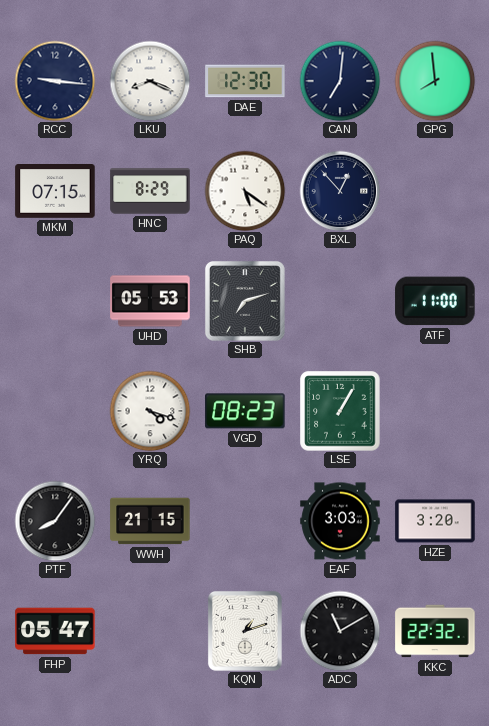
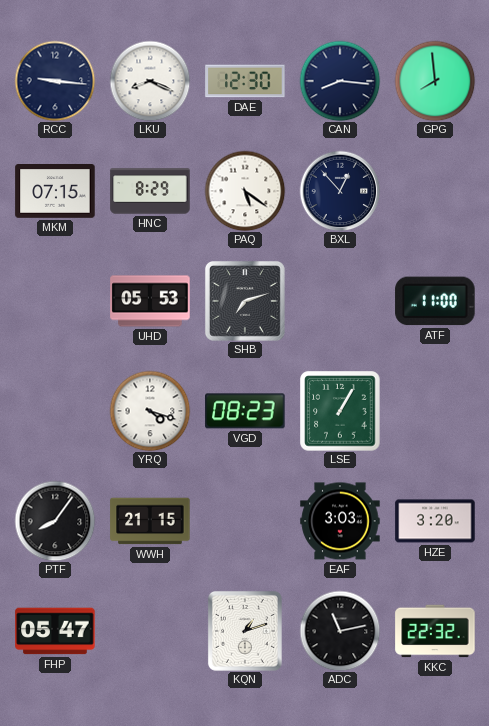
CAN: 7:01 -> 8:16 (340, 81)
ADC: 11:10 -> 11:13 (340, 631)
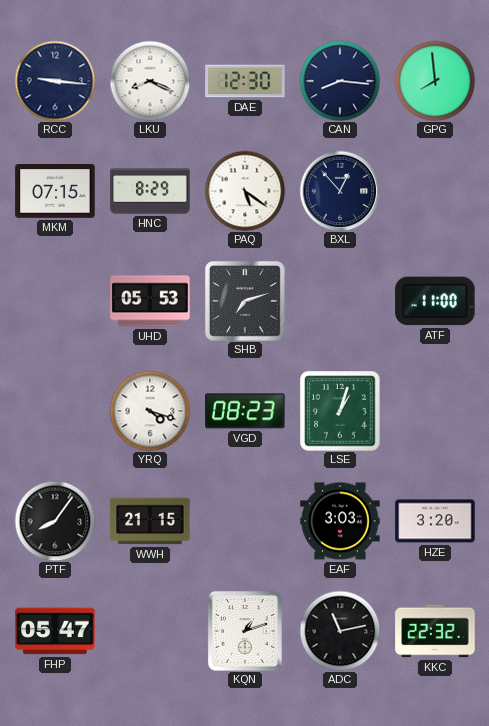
LSE: 1:05 -> 1:03 (340, 411)
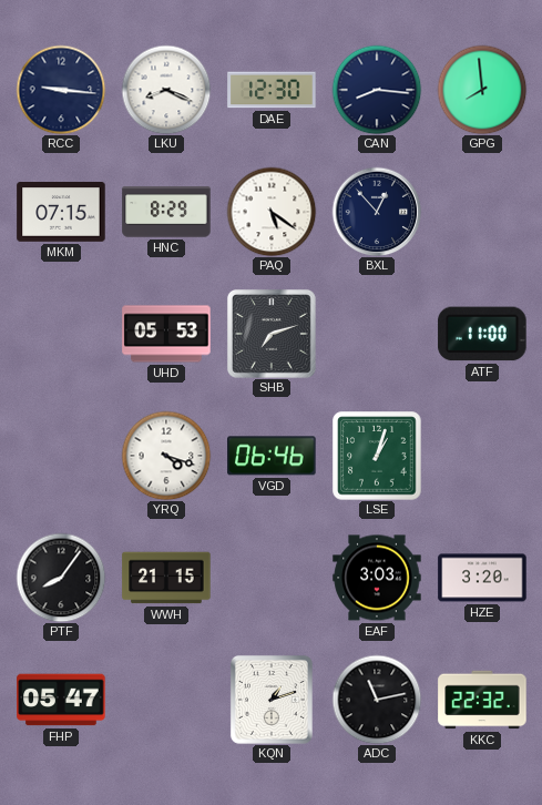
VGD: 08:23 -> 06:46 (272, 456)
